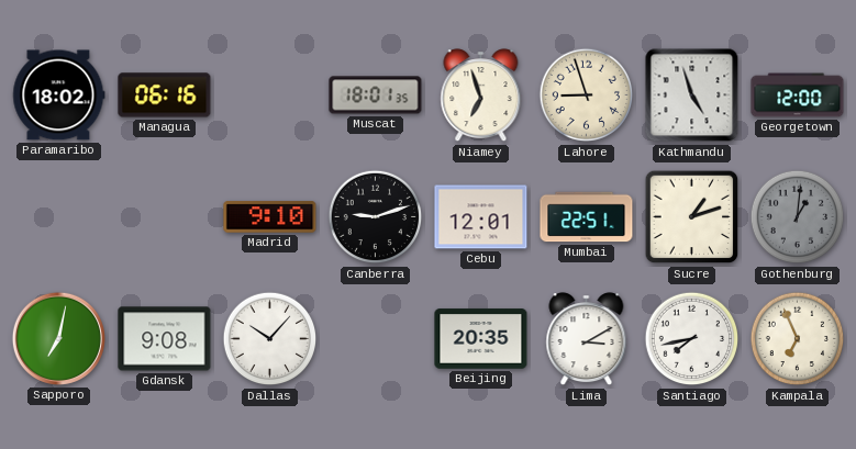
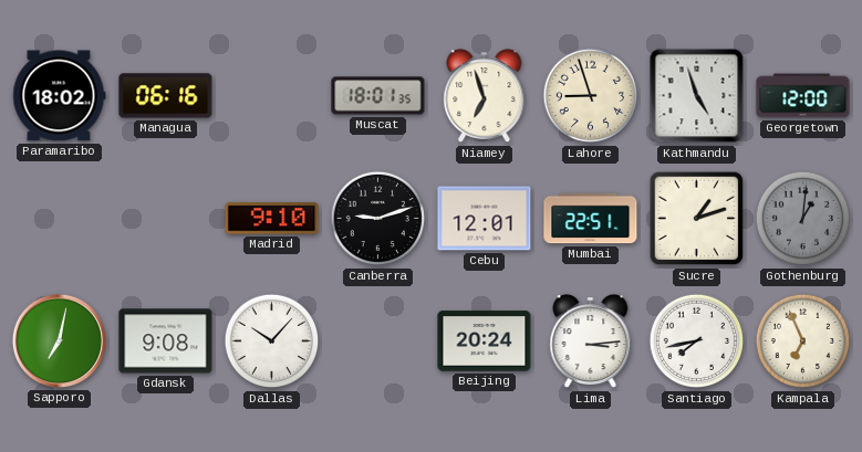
Beijing: 20:35 -> 20:24 (485, 341)
Lima: 3:10 -> 3:14 (591, 341)
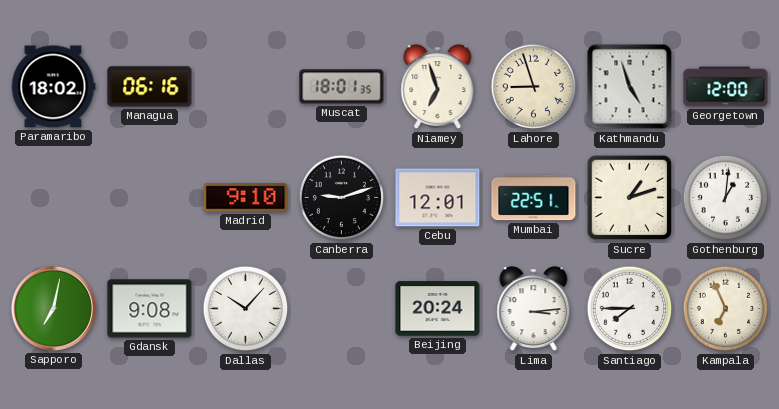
Gothenburg dial: grey -> white (726, 198)
Santiago: 7:43 -> 7:45 (630, 309)
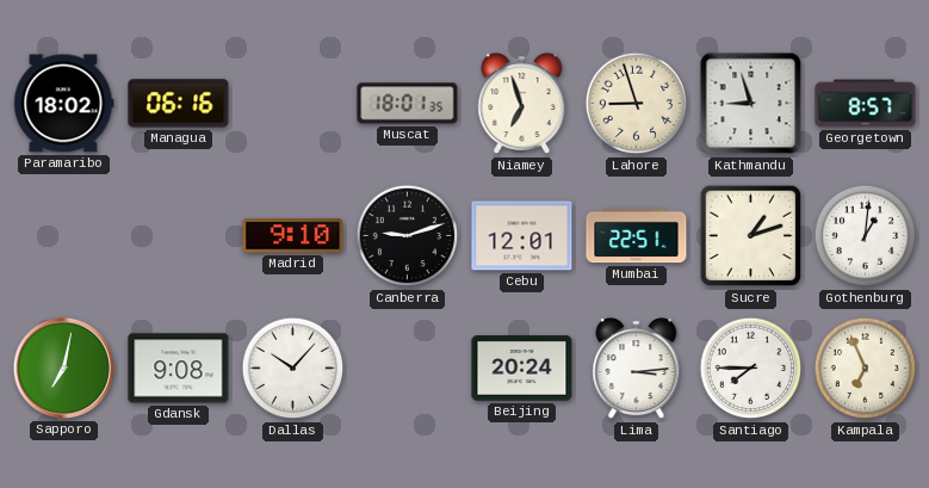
Kathmandu: 4:57 -> 8:57 (751, 104)
Georgetown: 12:00 -> 8:57 (866, 104)
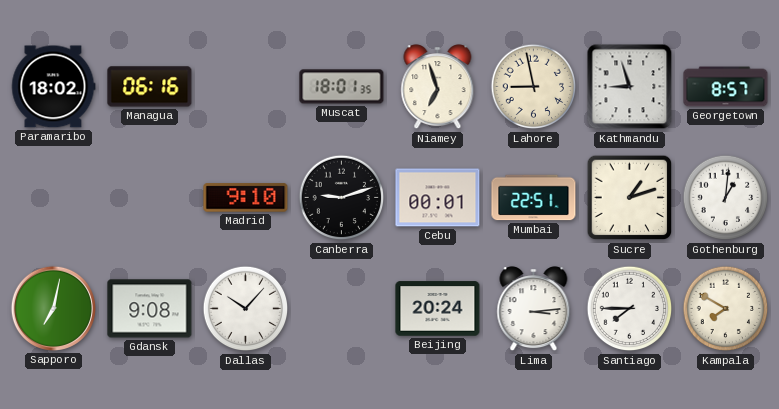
Lahore: 8:57 -> 8:58 (534, 87)
Cebu: 12:01 -> 00:01 (438, 198)
Kampala: 6:56 -> 7:50 (726, 309)
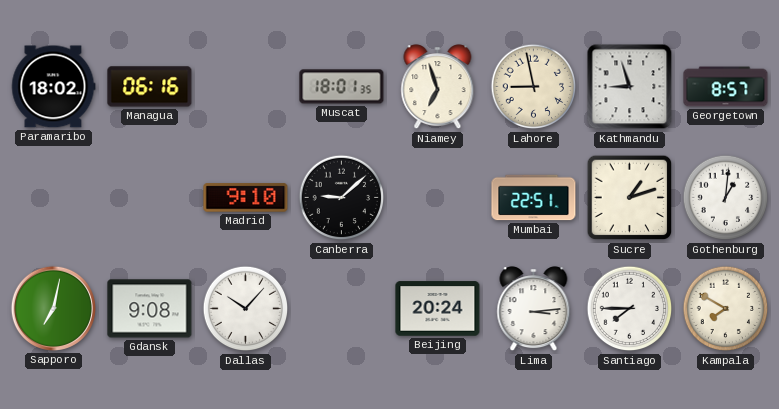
Canberra: 9:12 -> 9:08 (342, 198)
Cebu: 00:01 -> none (438, 198)
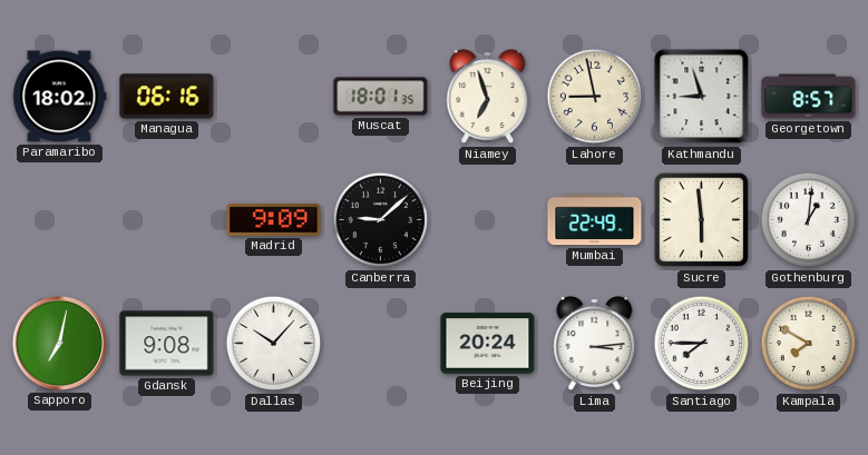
Madrid: 9:10 -> 9:09 (274, 220)
Mumbai: 22:51 -> 22:49 (595, 220)
Sucre: 1:12 -> 5:59 (702, 220)
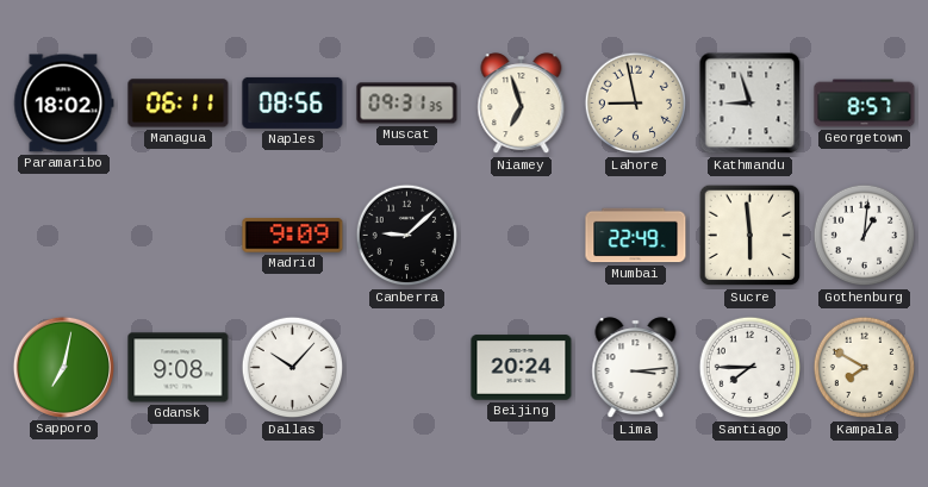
Managua: 06:16 -> 06:11 (179, 104)
Naples: none -> 08:56 (293, 102)
Muscat: 18:01 -> 09:31 (407, 104)
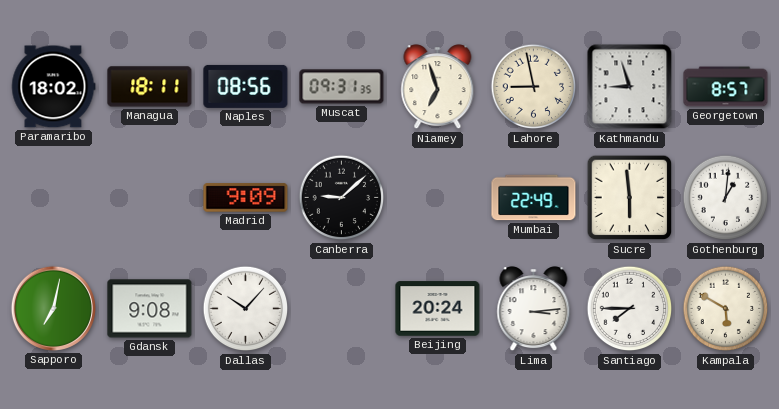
Managua: 06:11 -> 18:11 (150, 87)
Kampala: 7:50 -> 5:50 (726, 309)
